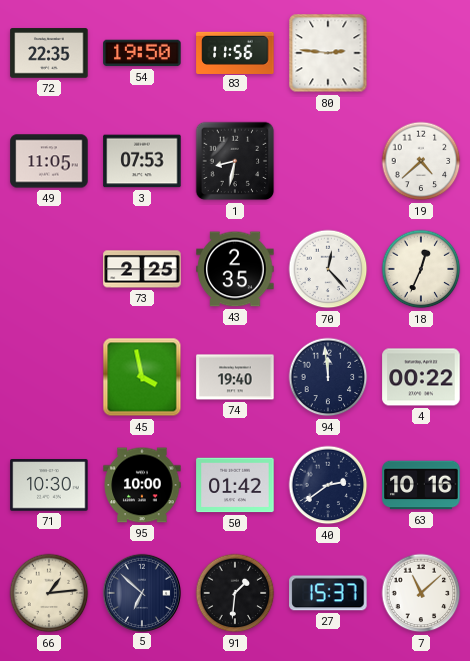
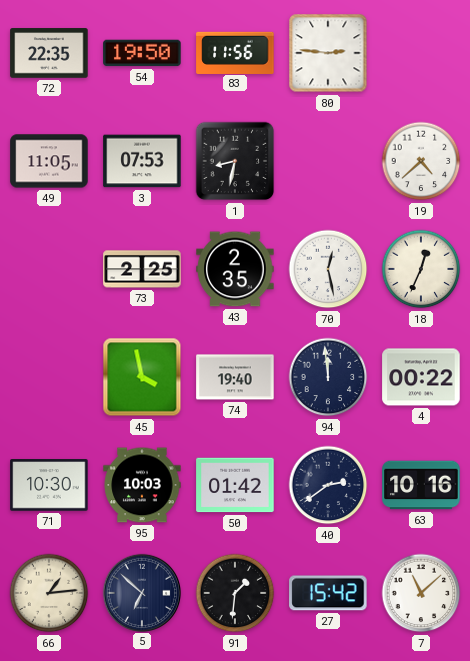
70: 12:23 -> 12:28 (328, 269)
95: 10:00 -> 10:03 (142, 485)
27: 15:37 -> 15:42 (328, 593)
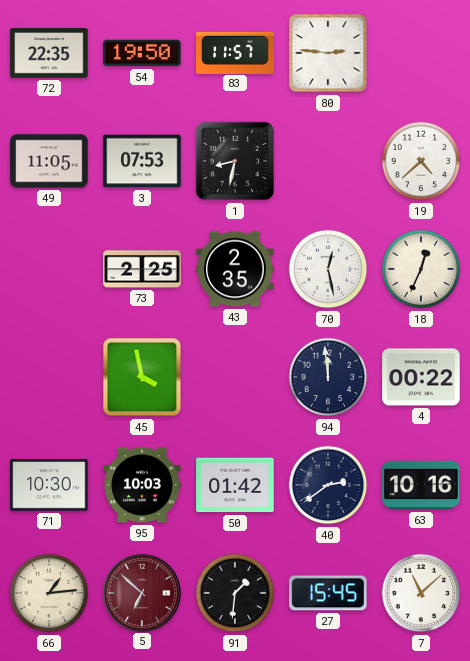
83: 11:56 -> 11:57 (235, 52)
74: 19:40 -> none (235, 377)
5 dial: navy -> burgundy (141, 592)
27: 15:42 -> 15:45 (328, 593)
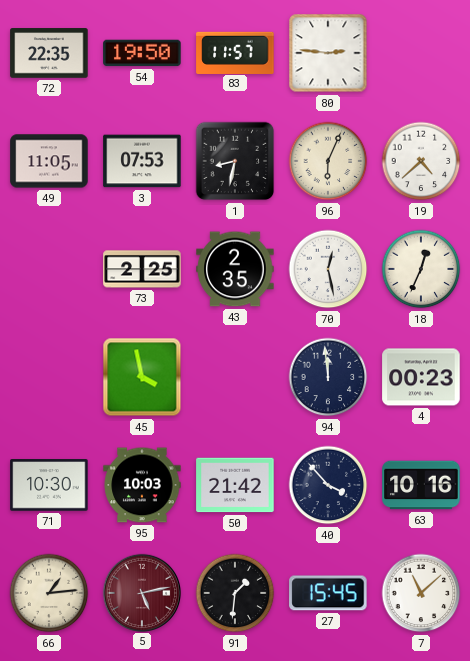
96: none -> 6:04 (328, 161)
4: 00:22 -> 00:23 (421, 377)
50: 01:42 -> 21:42 (235, 485)
40: 2:39 -> 3:53 (328, 485)
5: 6:52 -> 5:13 (141, 592)
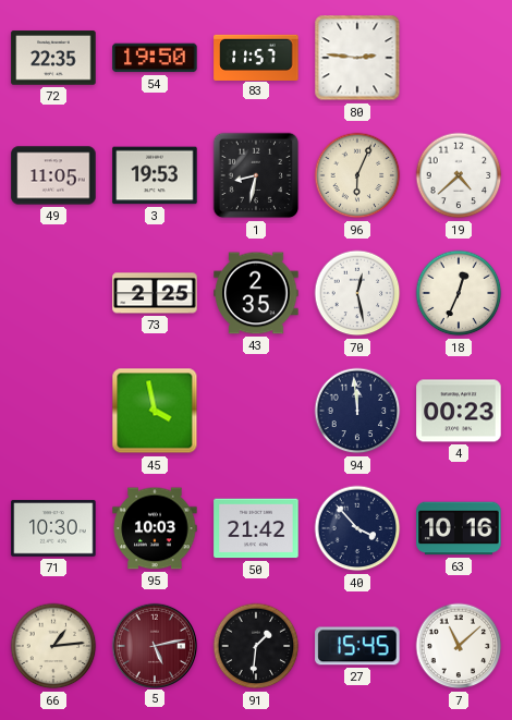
3: 07:53 -> 19:53 (155, 175)
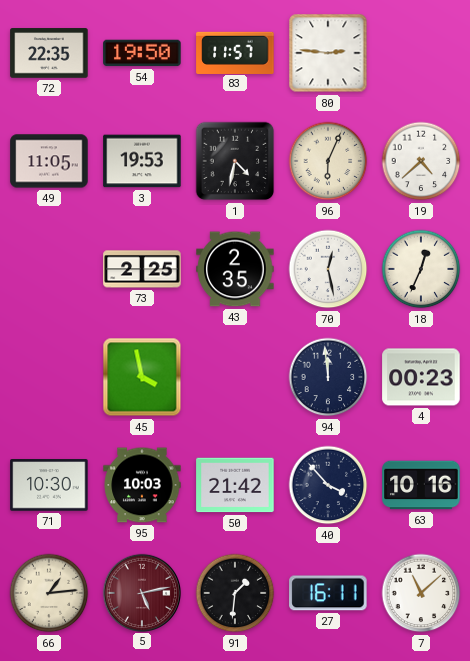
1: 8:32 -> 4:32 (235, 161)
27: 15:45 -> 16:11 (328, 593)
